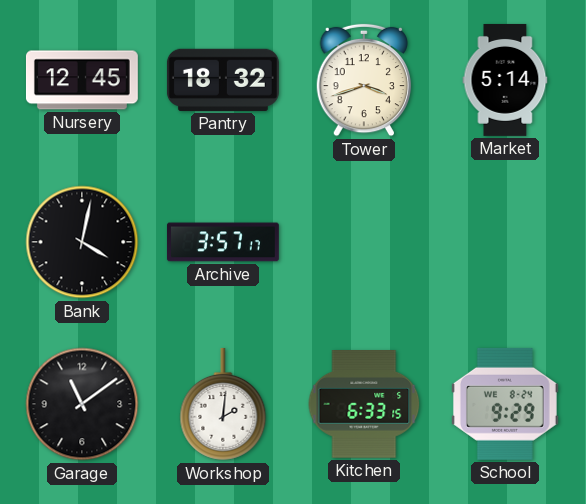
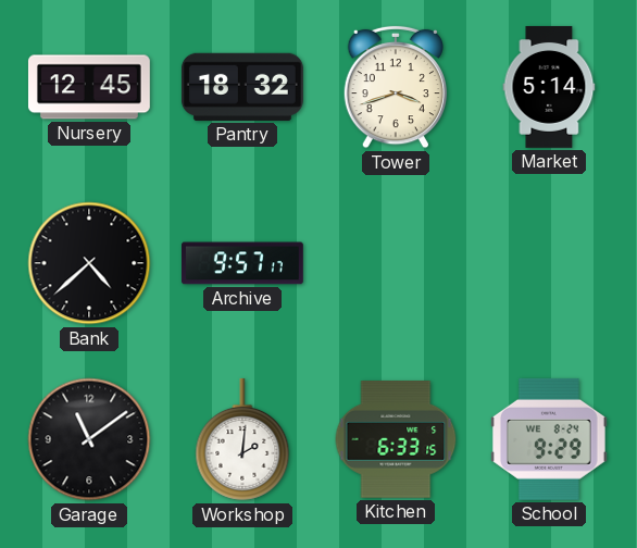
Bank: 4:02 -> 4:38 (89, 263)
Archive: 3:57 -> 9:57 (242, 263)
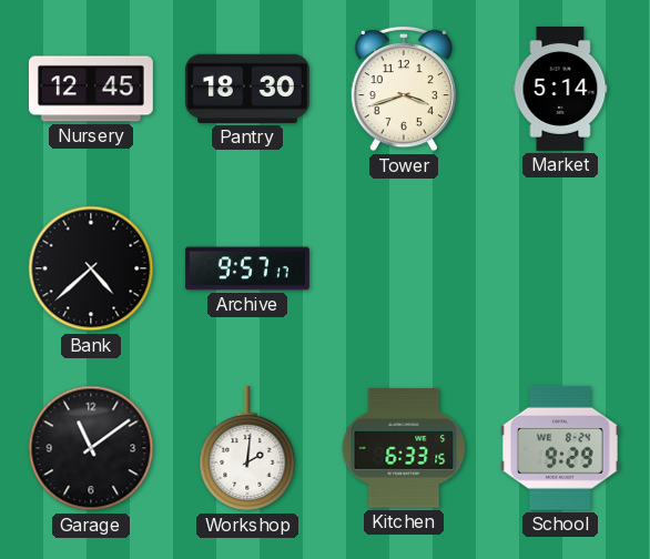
Pantry: 18:32 -> 18:30 (247, 89)
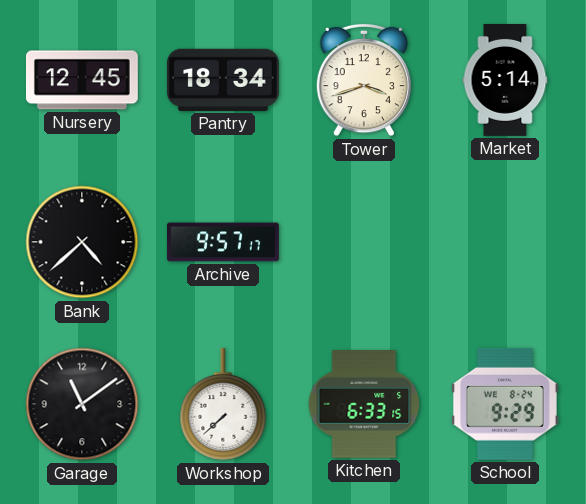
Pantry: 18:30 -> 18:34 (223, 80)
Workshop: 2:01 -> 7:38 (223, 404)
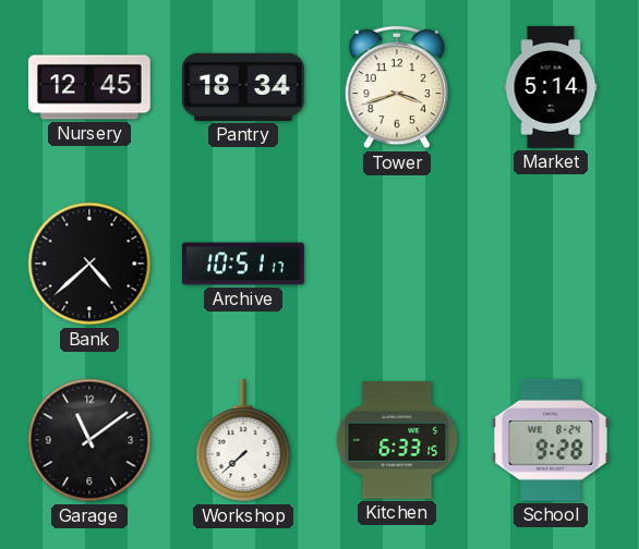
Archive: 9:57 -> 10:51 (243, 264)
School: 9:29 -> 9:28 (551, 440)
